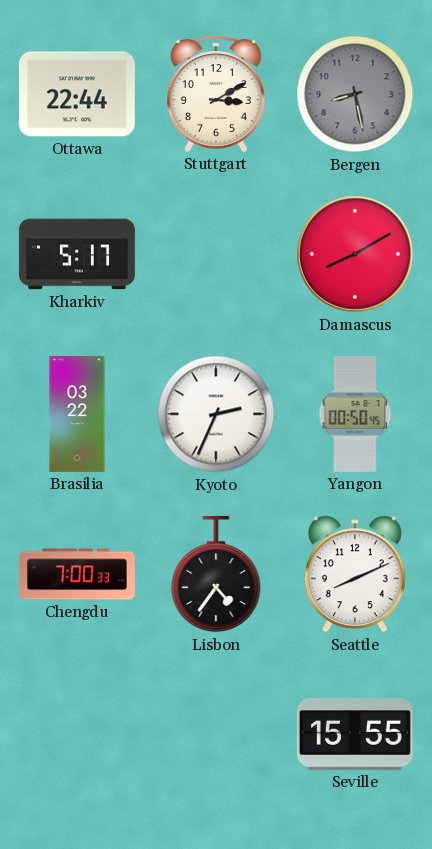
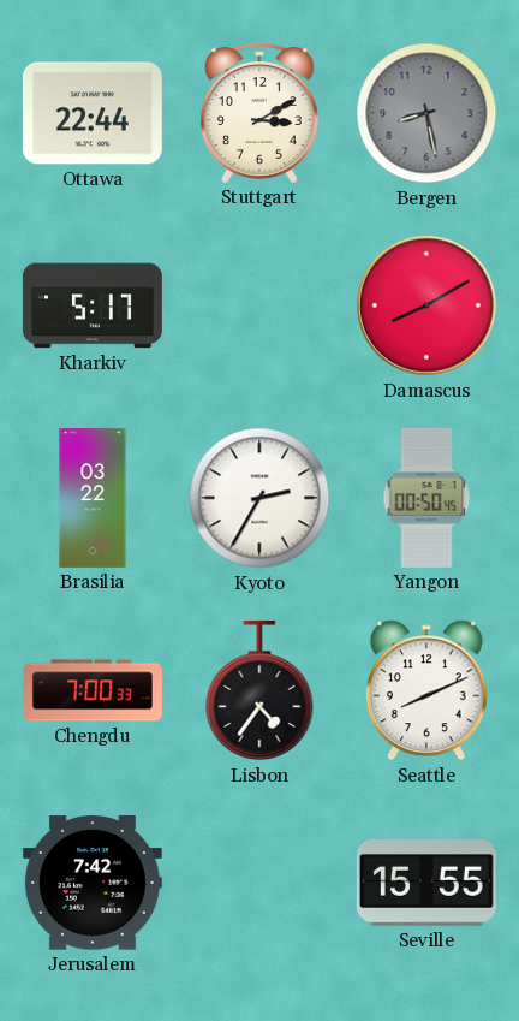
Kyoto: 2:34 -> 2:35 (259, 498)
Jerusalem: none -> 7:42 (93, 883)
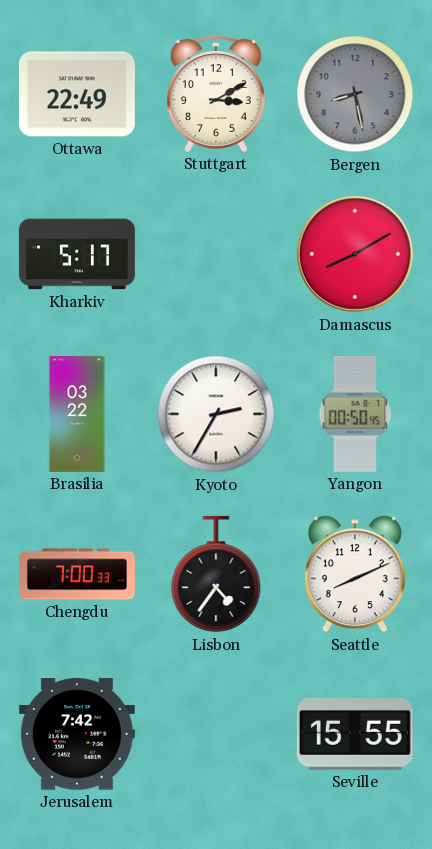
Ottawa: 22:44 -> 22:49 (77, 94)
